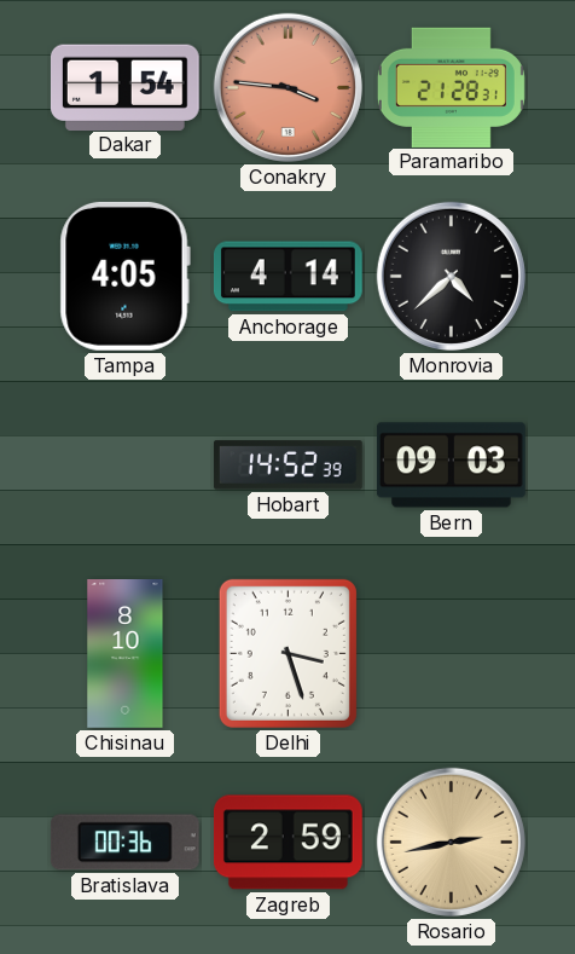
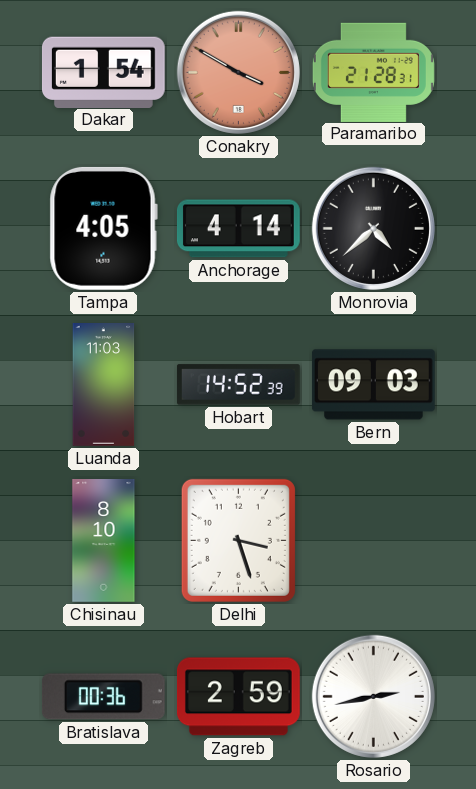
Conakry: 3:46 -> 3:50 (238, 72)
Luanda: none -> 11:03 (104, 385)
Rosario dial: champagne -> white (373, 696)
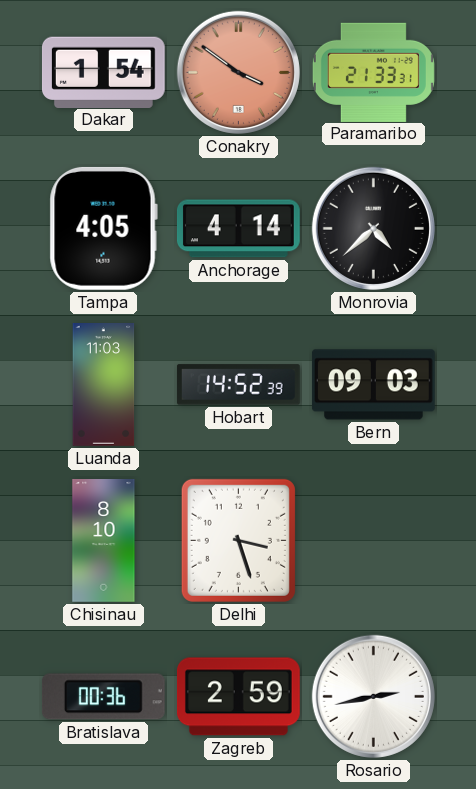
Conakry: 3:50 -> 3:51 (238, 72)
Paramaribo: 21:28 -> 21:33 (373, 72)
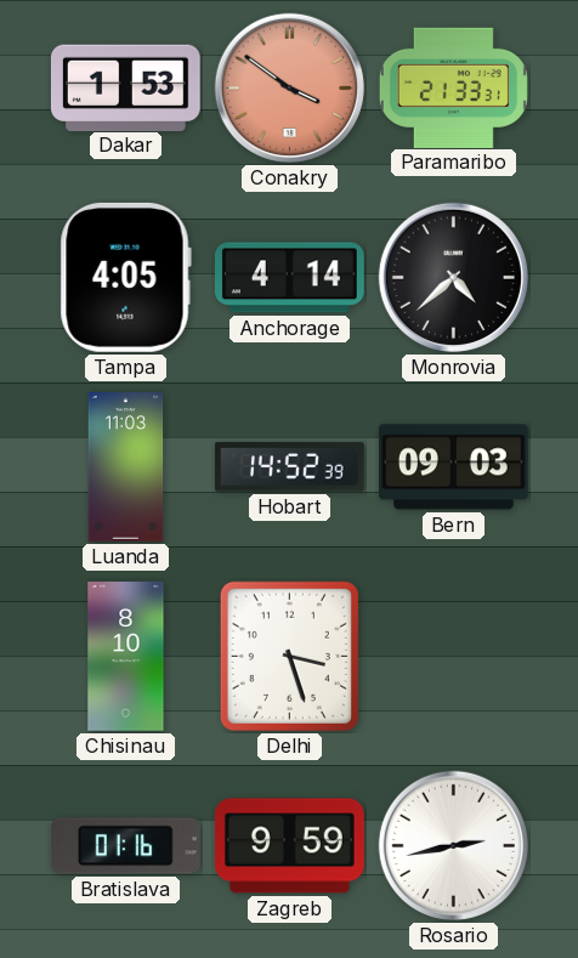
Dakar: 1:54 -> 1:53 (125, 87)
Bratislava: 00:36 -> 01:16 (125, 846)
Zagreb: 2:59 -> 9:59 (289, 846)
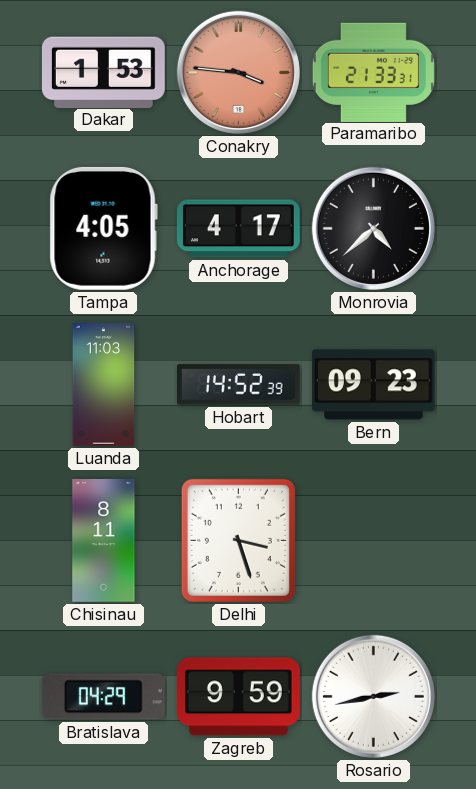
Conakry: 3:51 -> 3:46 (238, 72)
Anchorage: 4:14 -> 4:17 (238, 229)
Bern: 09:03 -> 09:23 (373, 385)
Chisinau: 8:10 -> 8:11 (104, 541)
Bratislava: 01:16 -> 04:29 (103, 697)
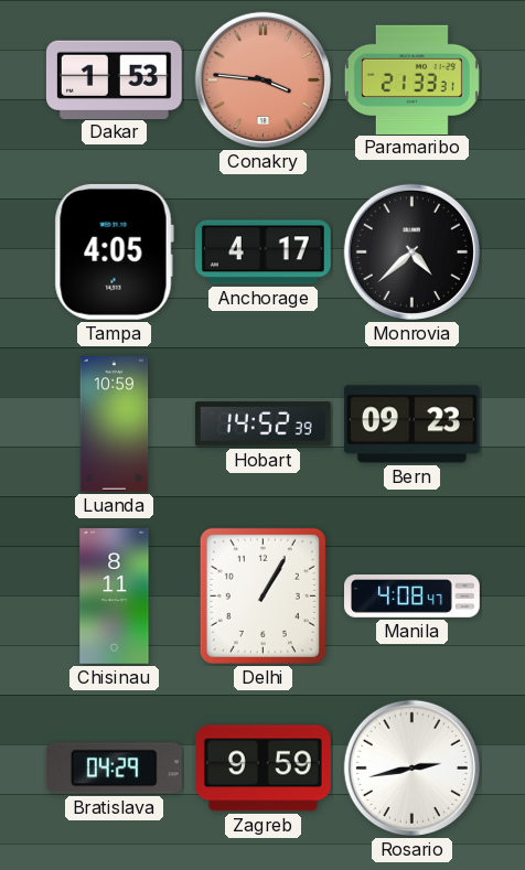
Luanda: 11:03 -> 10:59 (115, 425)
Delhi: 3:27 -> 1:05 (262, 595)
Manila: none -> 4:08 (413, 597)
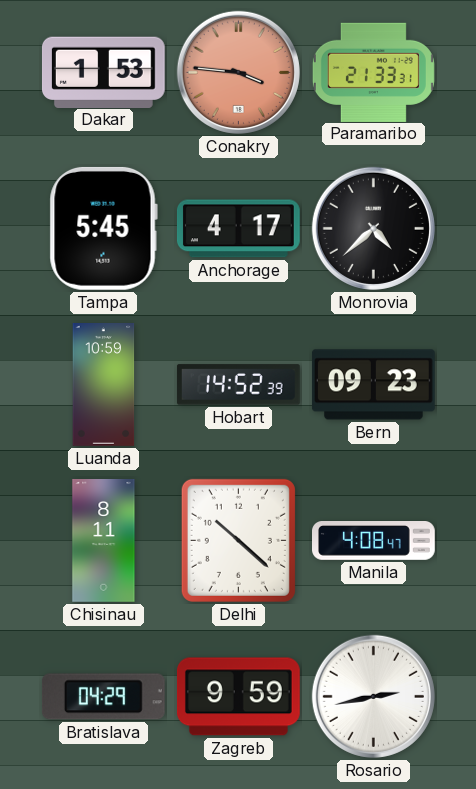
Tampa: 4:05 -> 5:45 (103, 228)
Delhi: 1:05 -> 10:22 (238, 540)
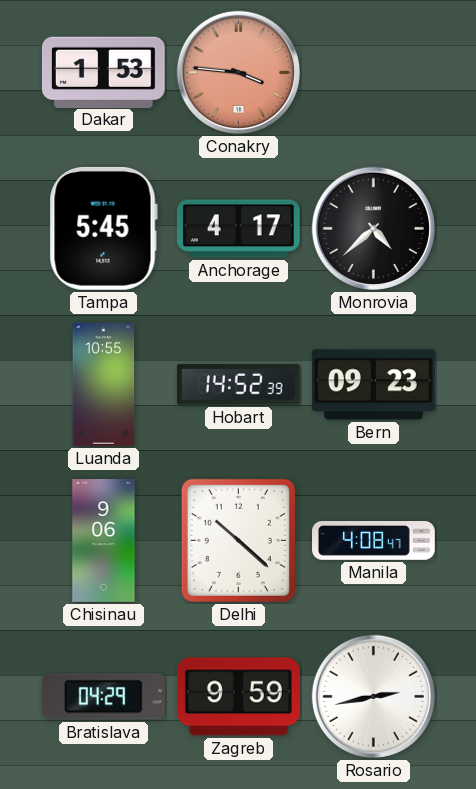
Paramaribo: 21:33 -> none (373, 72)
Luanda: 10:59 -> 10:55 (104, 385)
Chisinau: 8:11 -> 9:06 (104, 541)
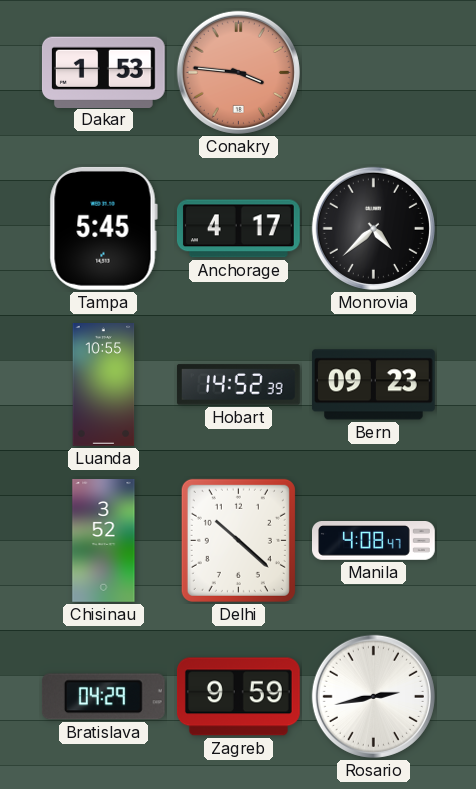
Chisinau: 9:06 -> 3:52 (104, 541)
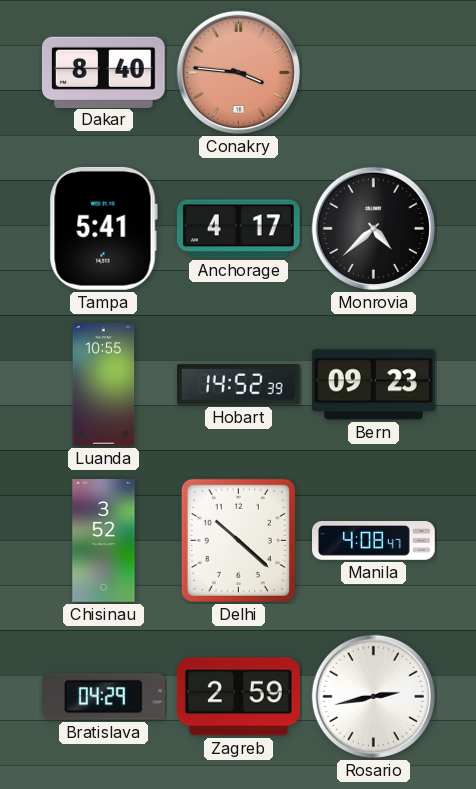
Dakar: 1:53 -> 8:40 (103, 72)
Tampa: 5:45 -> 5:41 (103, 228)
Zagreb: 9:59 -> 2:59 (238, 697)
